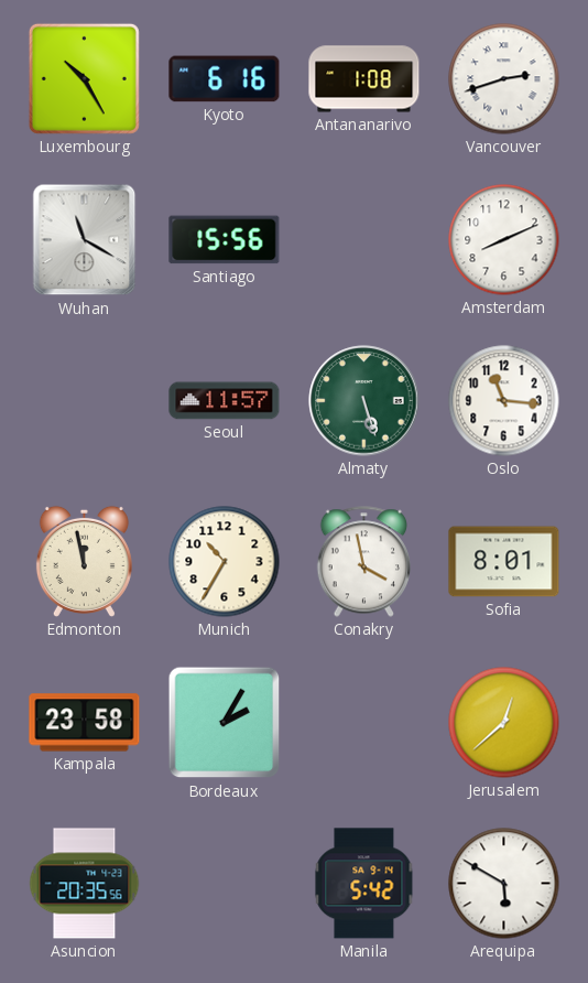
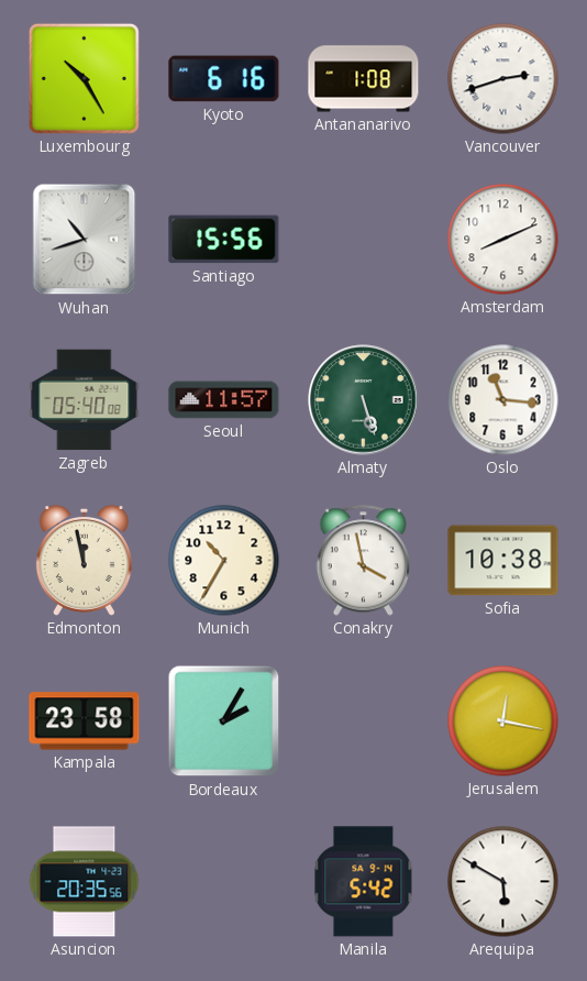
Wuhan: 11:20 -> 10:42 (85, 240)
Zagreb: none -> 05:40 (85, 400)
Sofia: 8:01 -> 10:38 (503, 561)
Jerusalem: 12:38 -> 12:17 (503, 721)
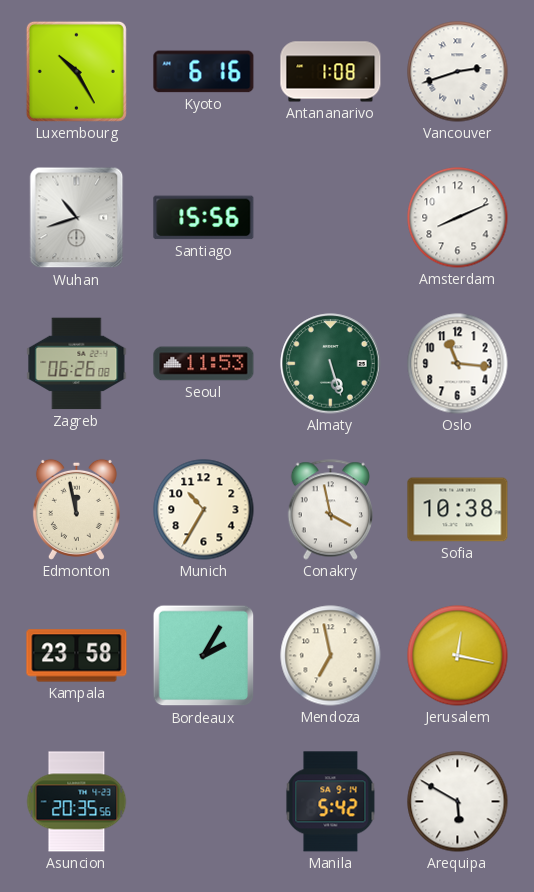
Zagreb: 05:40 -> 06:26 (77, 364)
Seoul: 11:57 -> 11:53 (204, 364)
Mendoza: none -> 6:58 (331, 656)
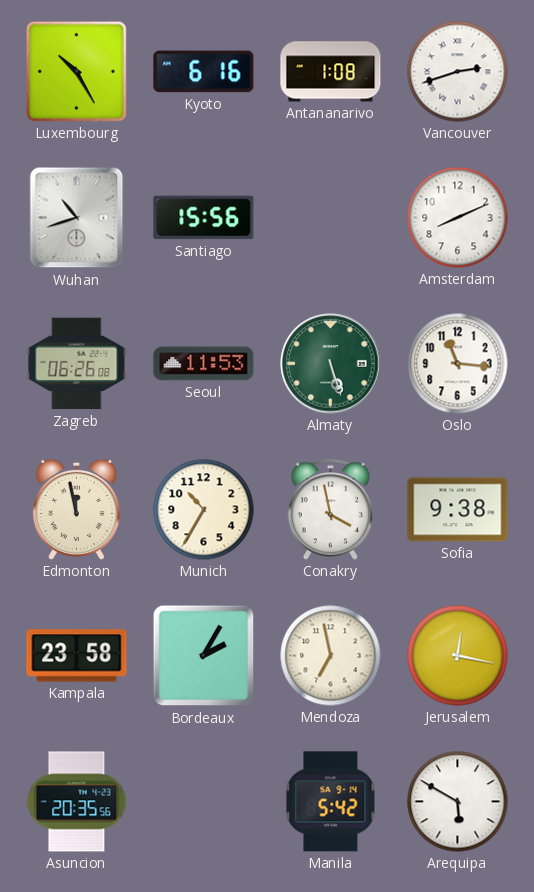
Sofia: 10:38 -> 9:38 (458, 510)
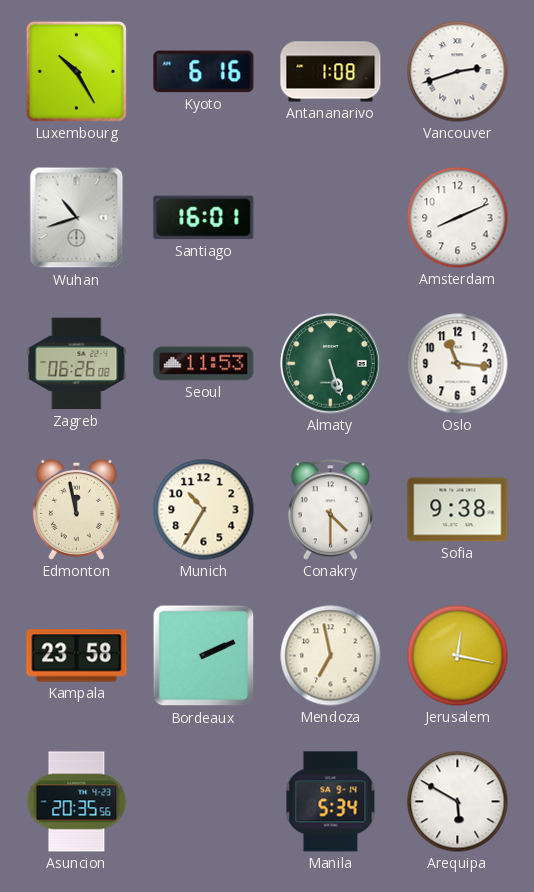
Santiago: 15:56 -> 16:01 (204, 218)
Conakry: 3:58 -> 4:30 (330, 510)
Bordeaux: 2:05 -> 2:11 (204, 656)
Manila: 5:42 -> 5:34 (331, 802)
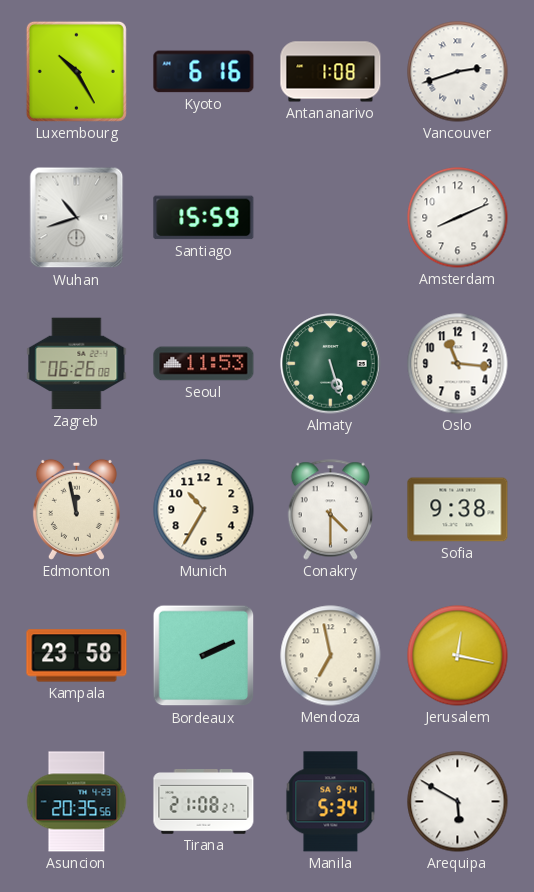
Santiago: 16:01 -> 15:59 (204, 218)
Tirana: none -> 21:08 (204, 802)
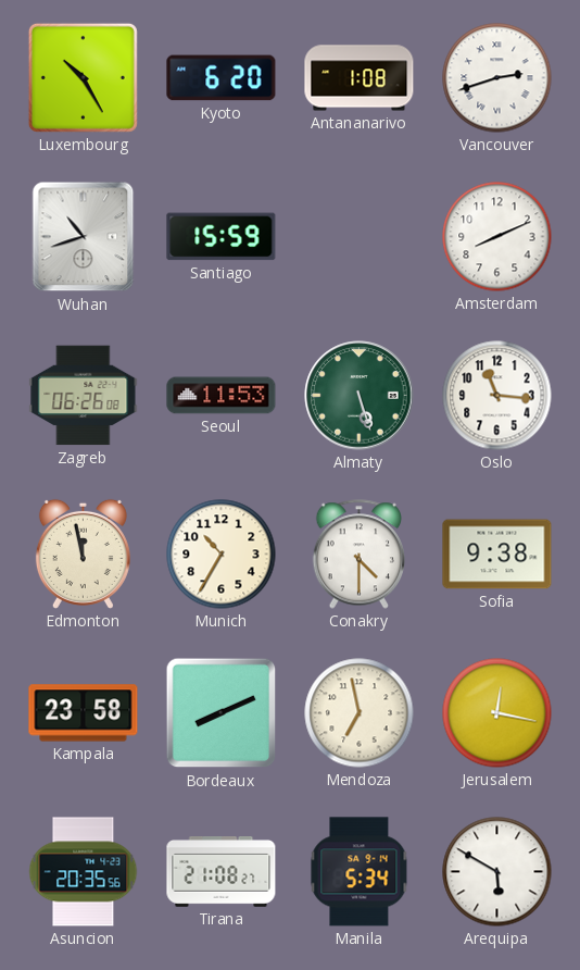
Kyoto: 6:16 -> 6:20 (222, 78)
Bordeaux: 2:11 -> 8:11 (222, 713)
